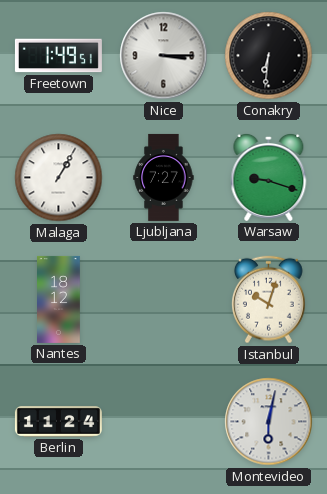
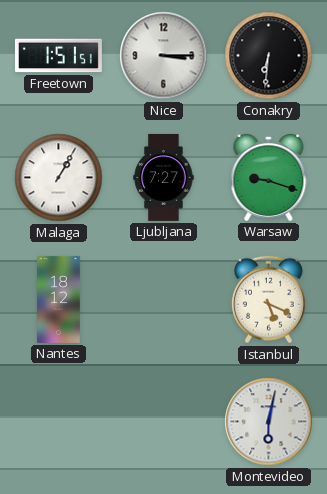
Freetown: 1:49 -> 1:51 (58, 56)
Istanbul: 10:03 -> 5:19 (268, 300)
Berlin: 11:24 -> none (58, 422)
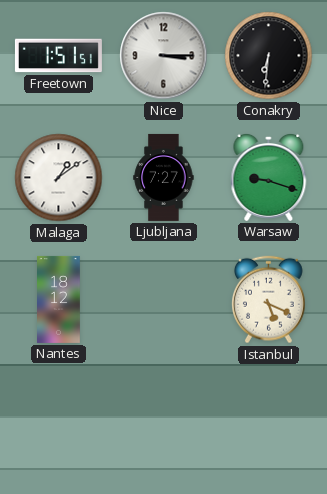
Malaga: 1:05 -> 1:09 (59, 178)
Montevideo: 6:02 -> none (269, 422)
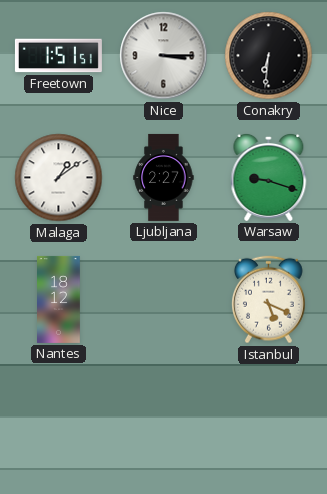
Ljubljana: 7:27 -> 2:27 (164, 177)
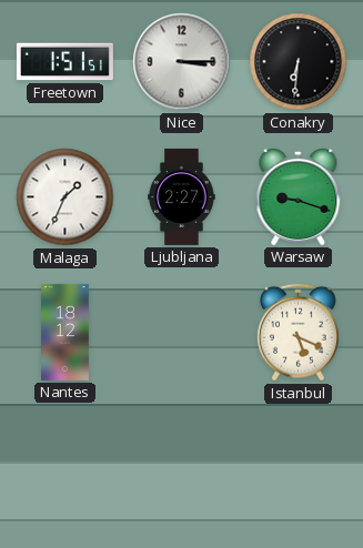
Malaga: 1:09 -> 1:34 (65, 197)
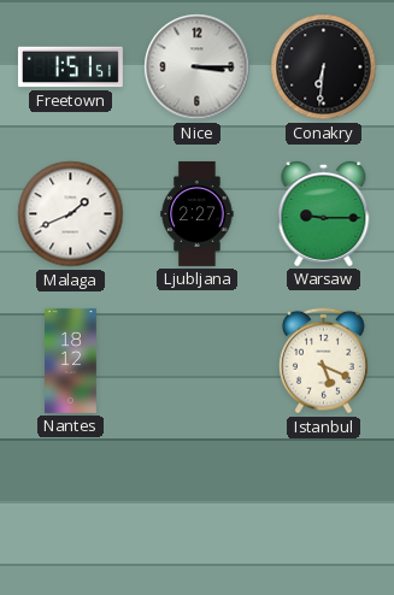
Malaga: 1:34 -> 1:41 (71, 214)
Warsaw: 9:18 -> 9:15 (324, 214)
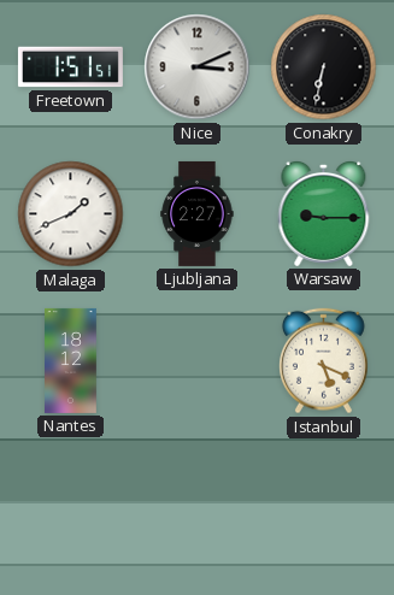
Nice: 3:15 -> 3:11 (198, 67)
Conakry: 6:31 -> 6:32 (324, 67)
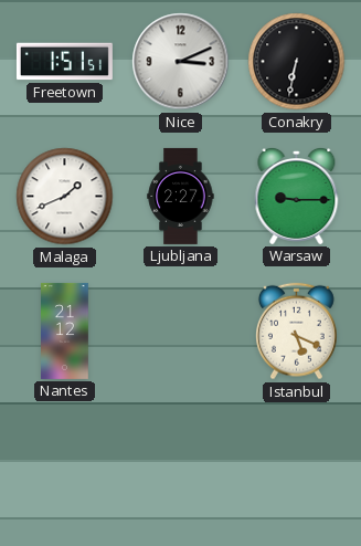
Nantes: 18:12 -> 21:12 (65, 330)
